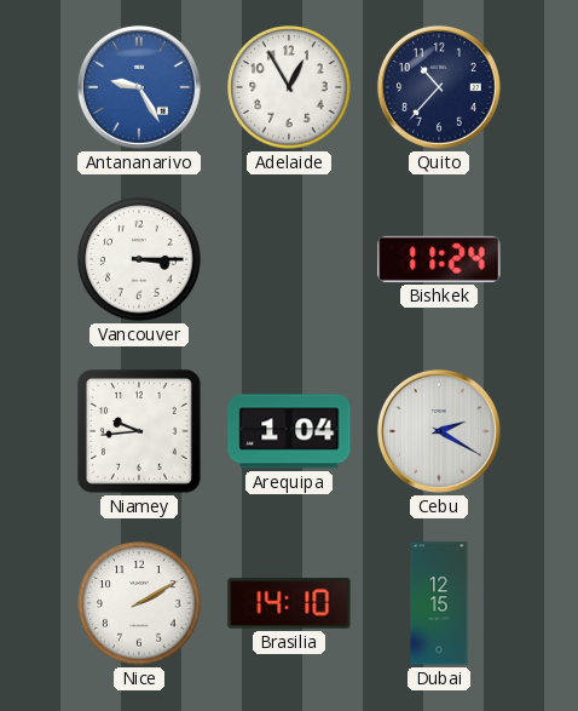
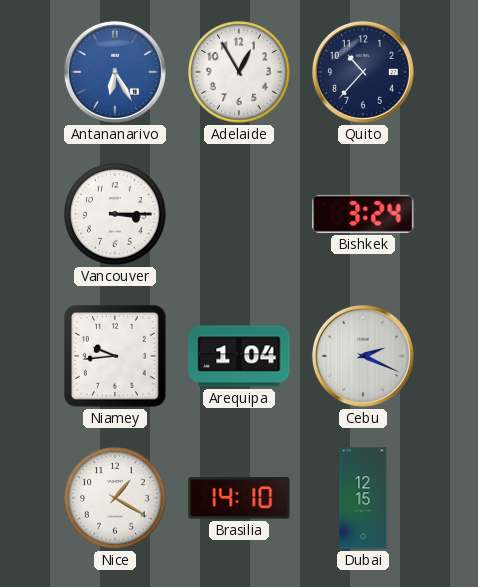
Antananarivo: 9:25 -> 6:25 (115, 72)
Bishkek: 11:24 -> 3:24 (363, 214)
Cebu: 2:20 -> 2:19 (363, 356)
Nice: 2:10 -> 1:20 (115, 498)
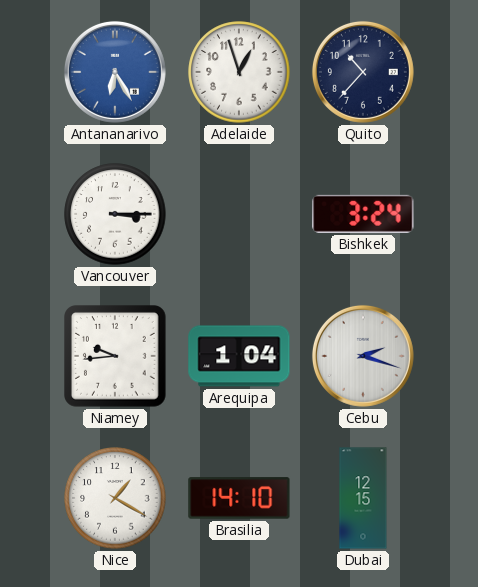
Adelaide: 12:55 -> 12:57 (239, 72)
Cebu: 2:19 -> 2:18 (363, 356)
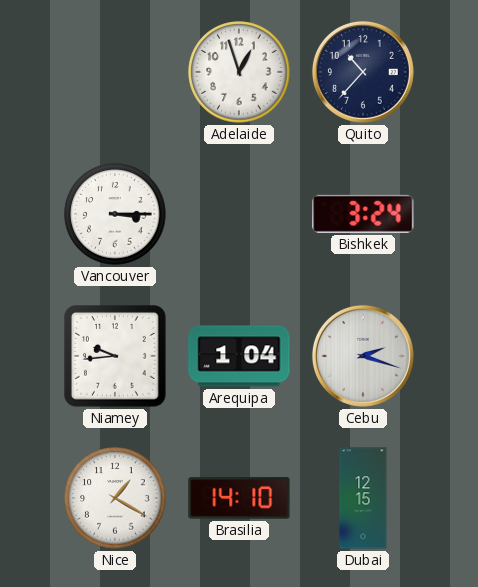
Antananarivo: 6:25 -> none (115, 72)
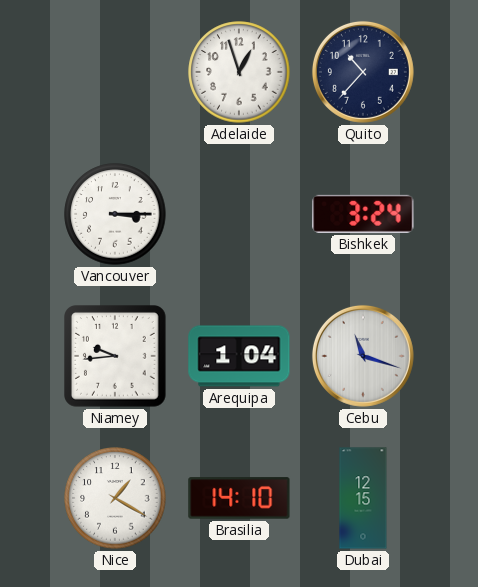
Cebu: 2:18 -> 11:18 (363, 356)
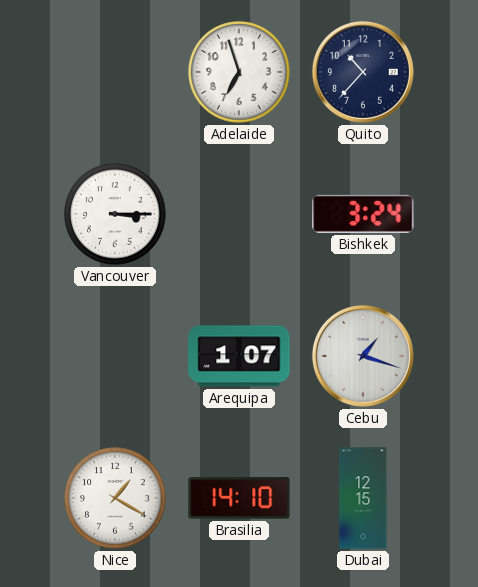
Adelaide: 12:57 -> 6:57 (239, 72)
Niamey: 9:44 -> none (116, 357)
Arequipa: 1:04 -> 1:07 (239, 356)
Cebu: 11:18 -> 1:18 (363, 356)
